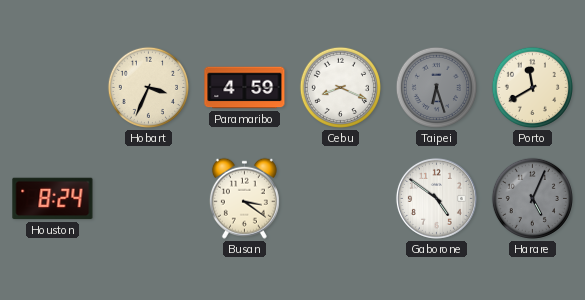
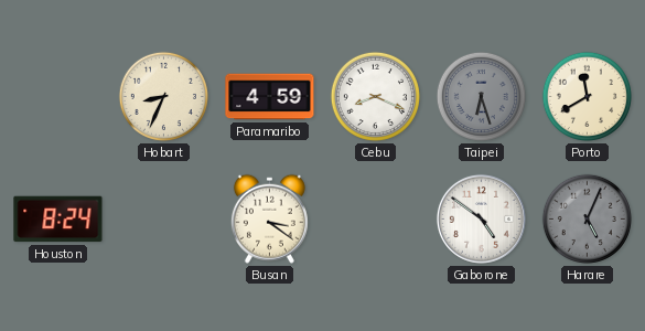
Hobart: 3:34 -> 8:34 (163, 96)
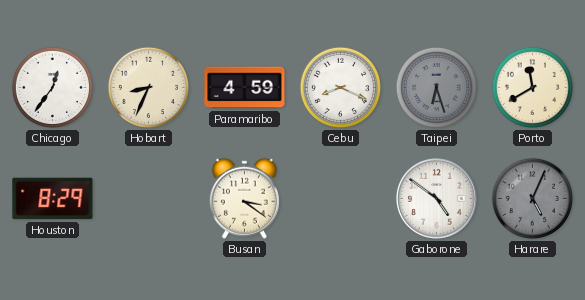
Chicago: none -> 12:36 (52, 87)
Houston: 8:24 -> 8:29 (53, 199)
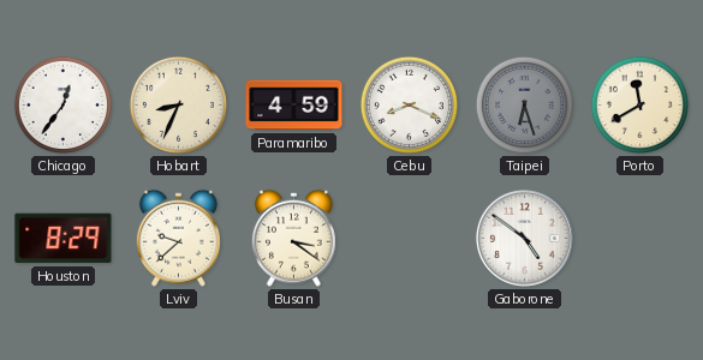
Lviv: none -> 9:38 (178, 238)
Harare: 5:04 -> none (532, 198)
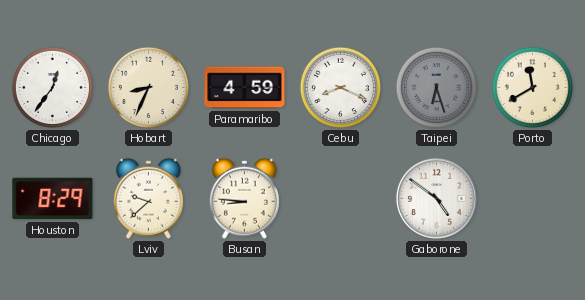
Busan: 3:21 -> 8:46 (244, 198)
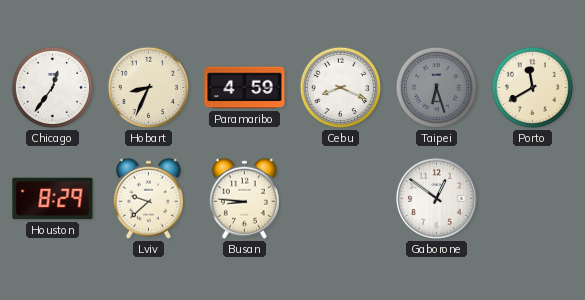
Gaborone: 4:51 -> 12:51 (436, 198)
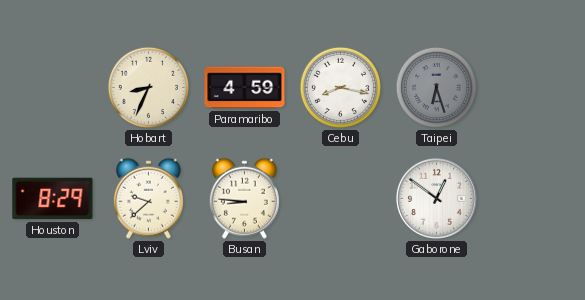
Chicago: 12:36 -> none (52, 87)
Cebu: 8:19 -> 8:17 (340, 87)
Porto: 11:40 -> none (532, 87)
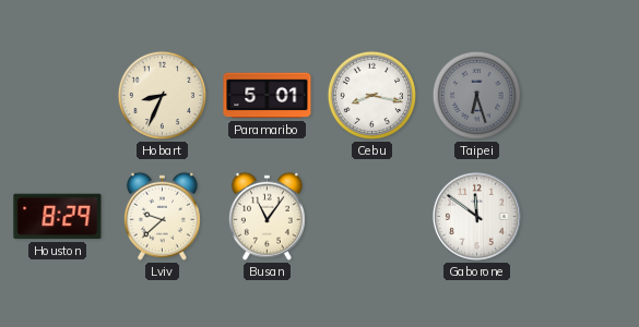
Paramaribo: 4:59 -> 5:01 (268, 96)
Busan: 8:46 -> 11:06 (267, 216)
Gaborone: 12:51 -> 11:51 (476, 216)
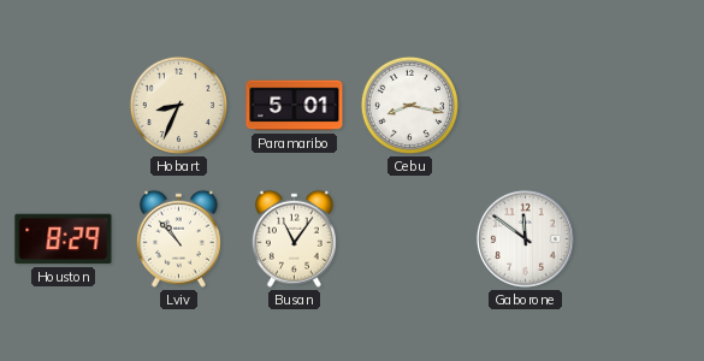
Taipei: 6:27 -> none (476, 95)
Lviv: 9:38 -> 10:53 (178, 238)
